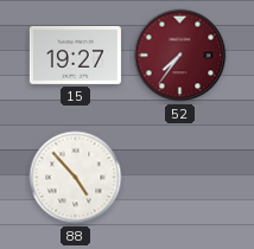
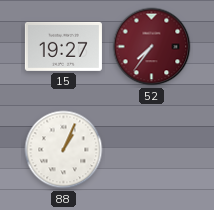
88: 4:53 -> 1:04 (64, 150)
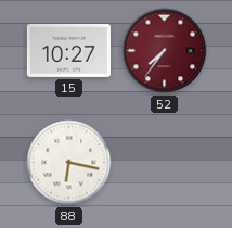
15: 19:27 -> 10:27 (68, 50)
88: 1:04 -> 6:17 (69, 163)
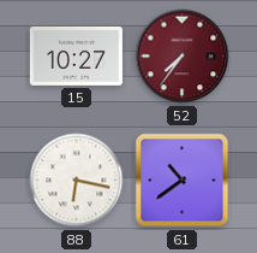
61: none -> 10:39 (183, 181)
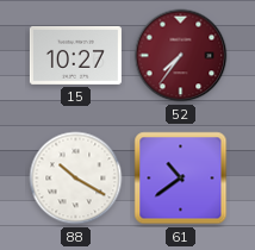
88: 6:17 -> 10:20 (76, 179)
